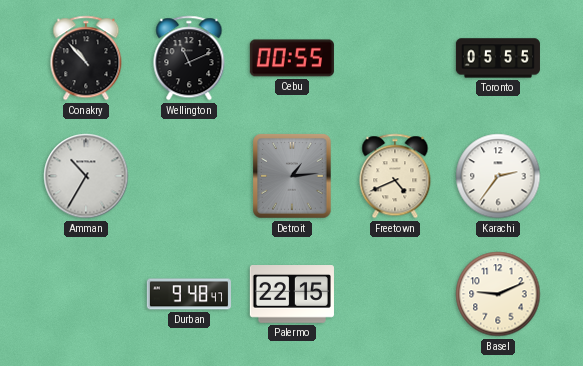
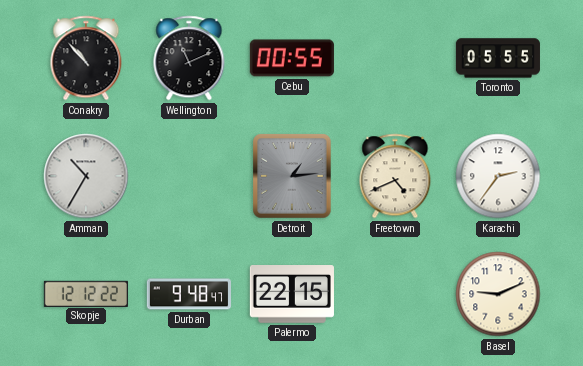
Skopje: none -> 12:12 (86, 293)
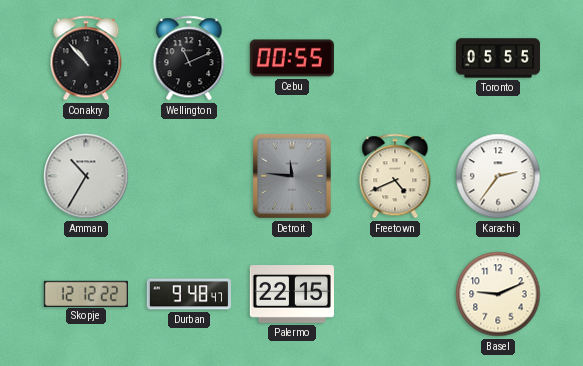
Detroit: 1:14 -> 11:46 (292, 176)
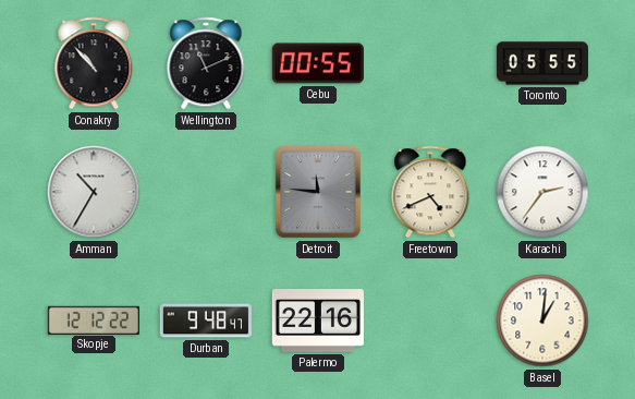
Palermo: 22:15 -> 22:16 (318, 322)
Basel: 9:11 -> 1:01 (542, 321)
